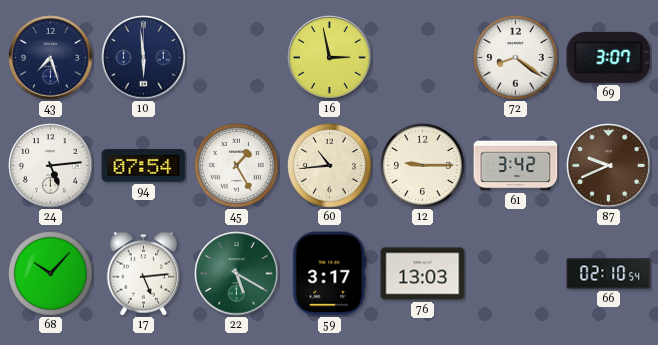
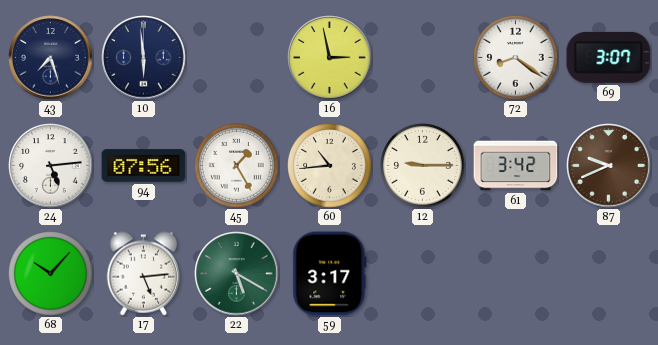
94: 07:54 -> 07:56 (144, 166)
76: 13:03 -> none (423, 274)
66: 02:10 -> none (609, 274)
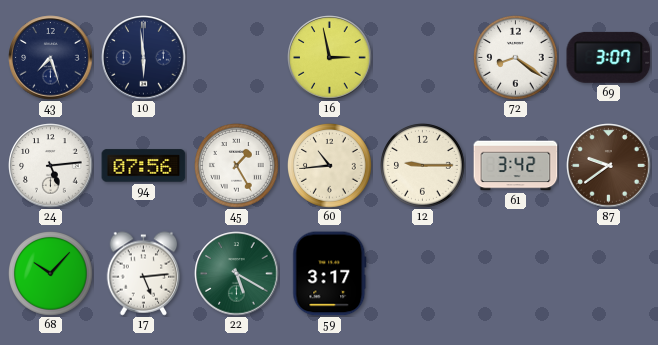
87: 9:41 -> 9:39 (609, 166)
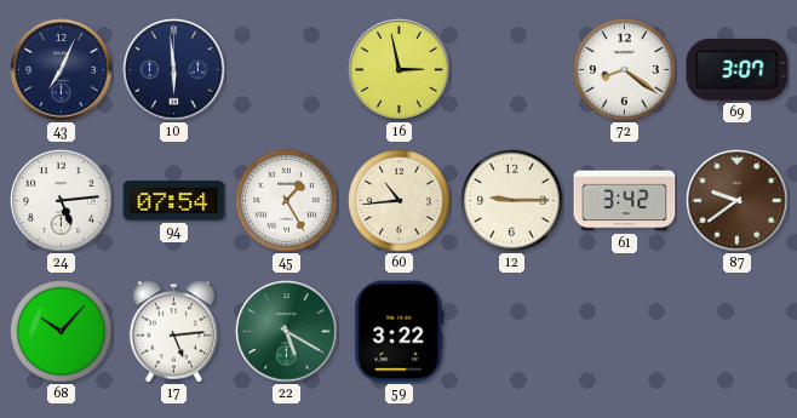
43: 7:27 -> 7:04 (62, 70)
94: 07:56 -> 07:54 (174, 201)
59: 3:17 -> 3:22 (400, 332)
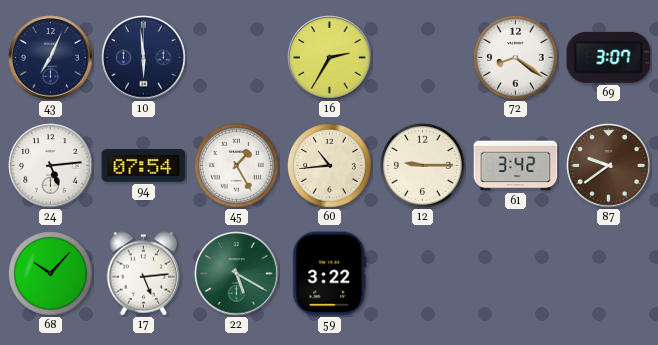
16: 2:58 -> 2:35 (330, 58)
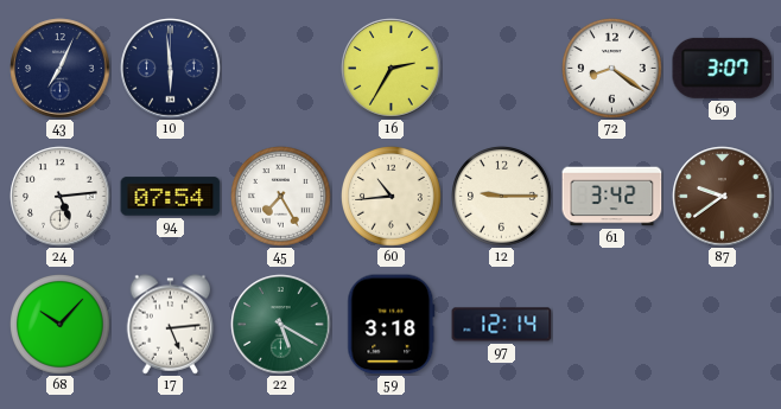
45: 1:25 -> 7:25 (281, 197)
59: 3:22 -> 3:18 (392, 325)
97: none -> 12:14 (502, 325)
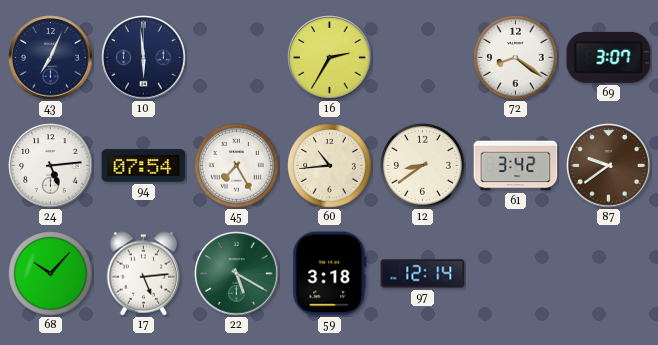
12: 9:15 -> 8:39 (423, 166)
